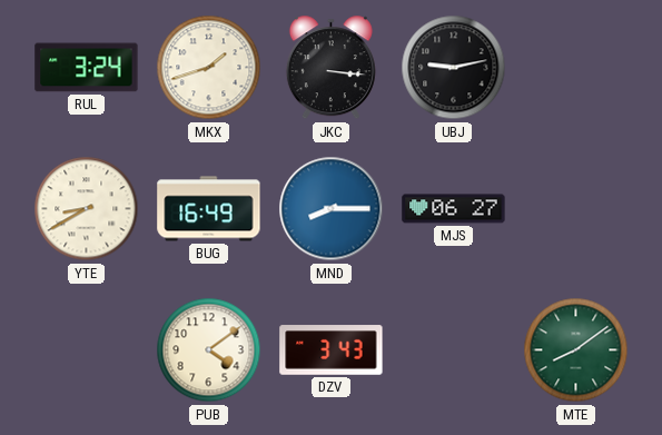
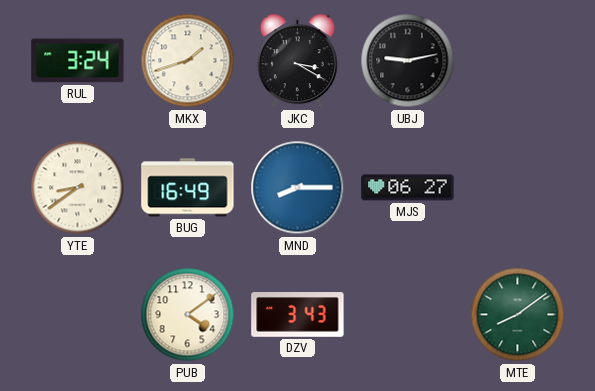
JKC: 3:16 -> 3:20 (297, 61)
YTE: 8:40 -> 8:39 (78, 188)
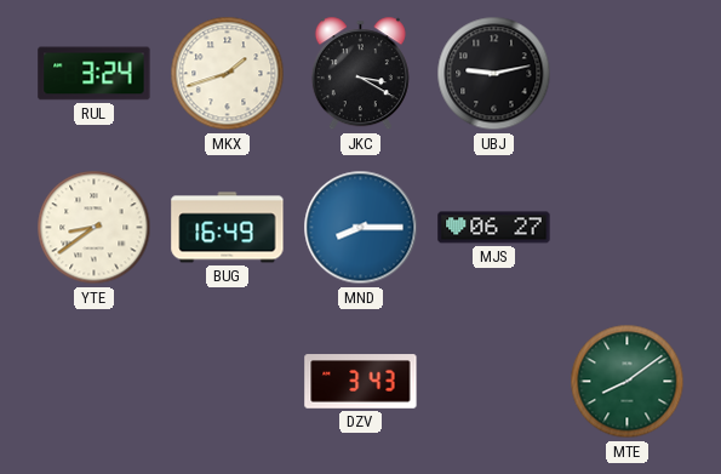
PUB: 4:09 -> none (188, 315)
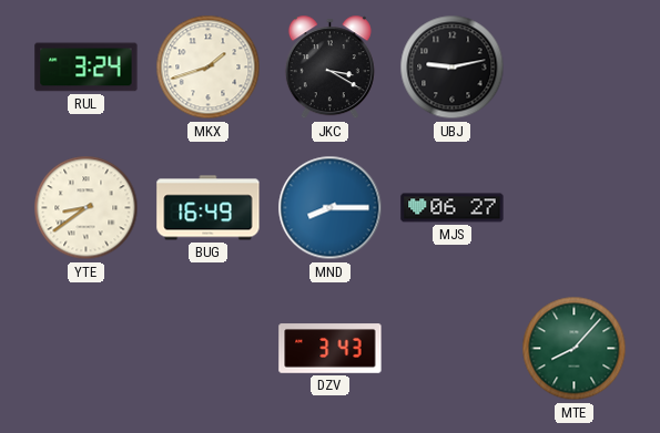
MTE: 8:09 -> 8:07 (575, 349)
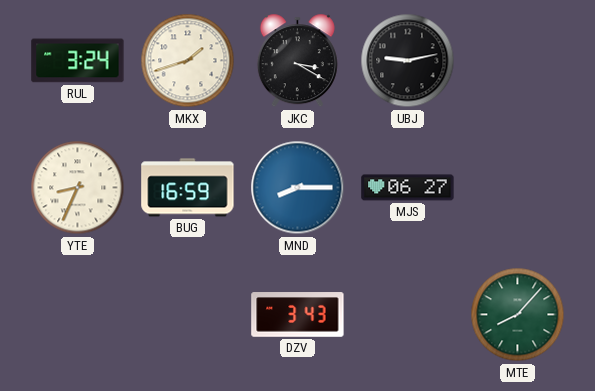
YTE: 8:39 -> 8:34 (78, 188)
BUG: 16:49 -> 16:59 (188, 188)
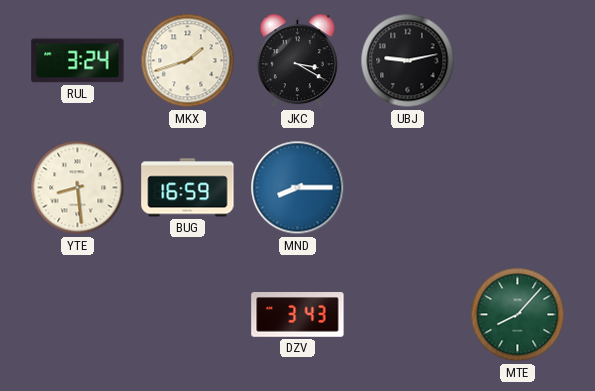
YTE: 8:34 -> 8:29 (78, 188)
MJS: 06:27 -> none (408, 188)
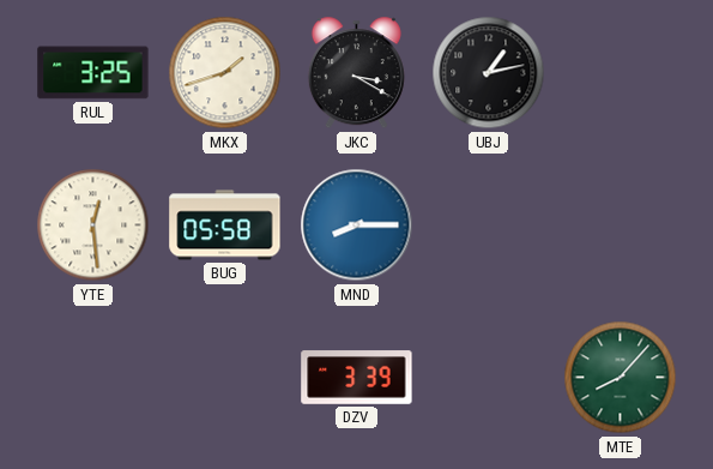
RUL: 3:24 -> 3:25 (93, 73)
UBJ: 9:13 -> 1:13 (489, 73)
YTE: 8:29 -> 12:29 (93, 226)
BUG: 16:59 -> 05:58 (225, 226)
DZV: 3:43 -> 3:39 (357, 378)
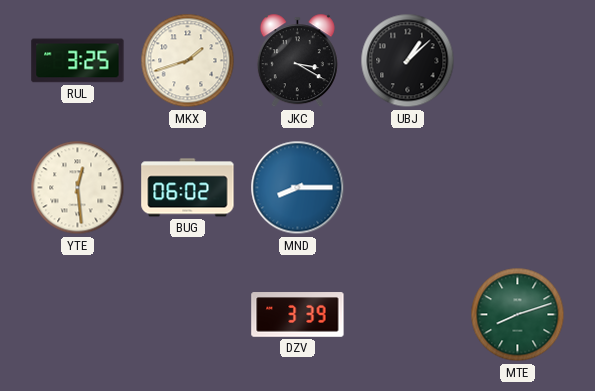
UBJ: 1:13 -> 1:08 (408, 61)
BUG: 05:58 -> 06:02 (188, 188)
MTE: 8:07 -> 8:12 (518, 315)
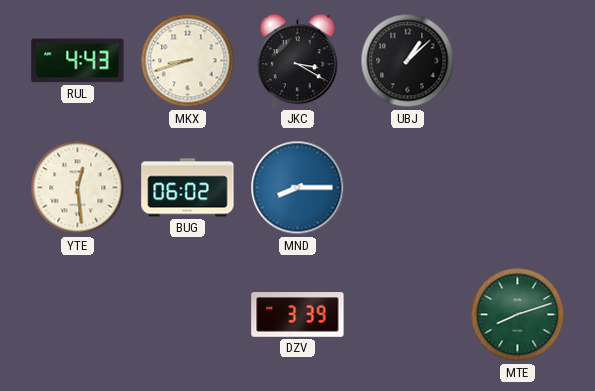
RUL: 3:25 -> 4:43 (78, 61)
MKX: 1:42 -> 8:42 (188, 61)
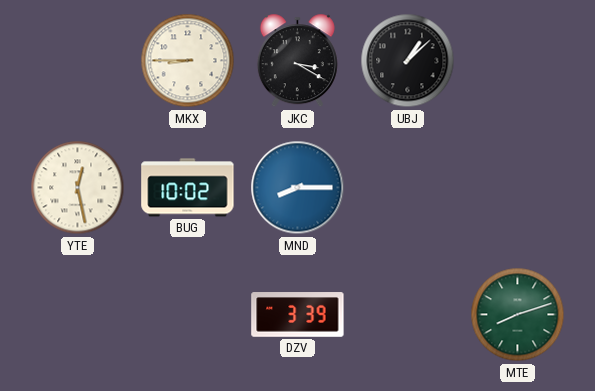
RUL: 4:43 -> none (78, 61)
MKX: 8:42 -> 8:45 (188, 61)
YTE: 12:29 -> 12:28 (78, 188)
BUG: 06:02 -> 10:02 (188, 188)
